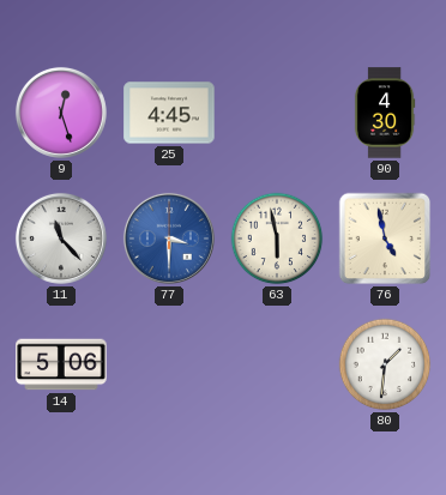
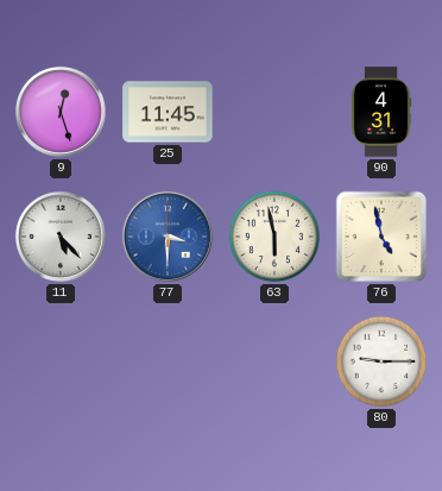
25: 4:45 -> 11:45 (168, 112)
90: 4:30 -> 4:31 (381, 112)
11: 11:23 -> 5:23 (61, 237)
14: 5:06 -> none (61, 364)
80: 1:31 -> 9:15 (381, 361)
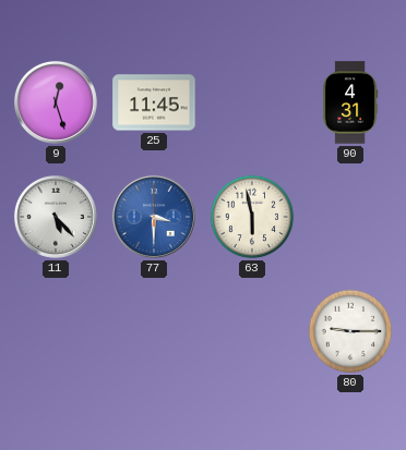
76: 4:58 -> none (381, 237)
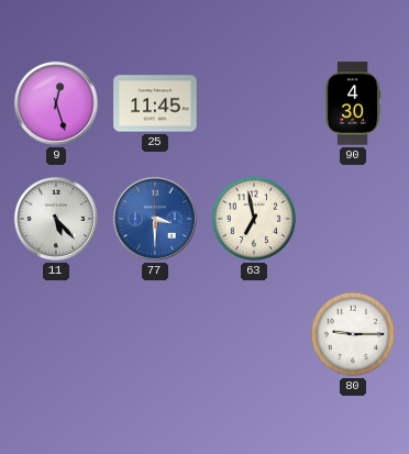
90: 4:31 -> 4:30 (353, 103)
63: 5:58 -> 6:58 (254, 219)
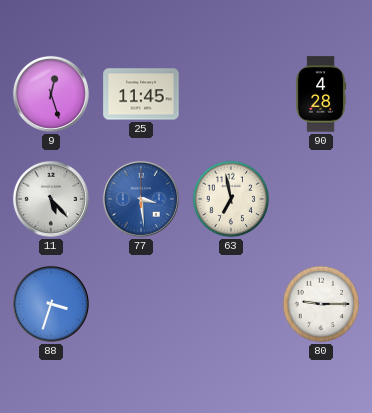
90: 4:30 -> 4:28 (321, 94)
77: 3:30 -> 3:29 (141, 199)
88: none -> 3:33 (51, 304)
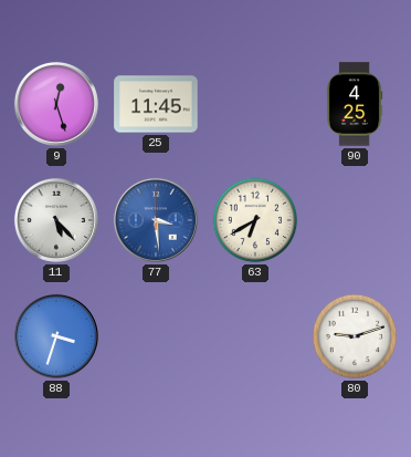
90: 4:28 -> 4:25 (355, 104)
63: 6:58 -> 6:40 (255, 220)
80: 9:15 -> 9:12 (355, 336)
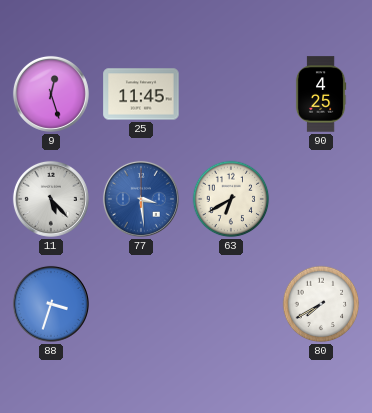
80: 9:12 -> 7:40 (321, 304)
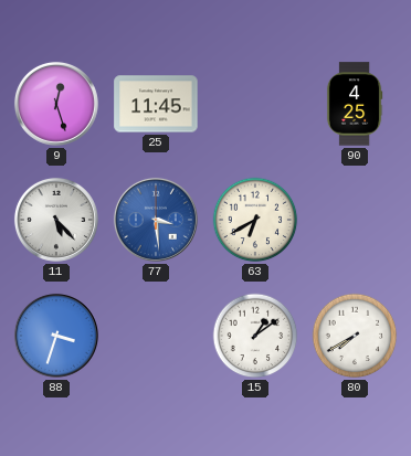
15: none -> 1:09 (255, 336)
